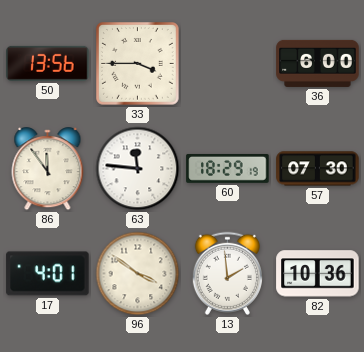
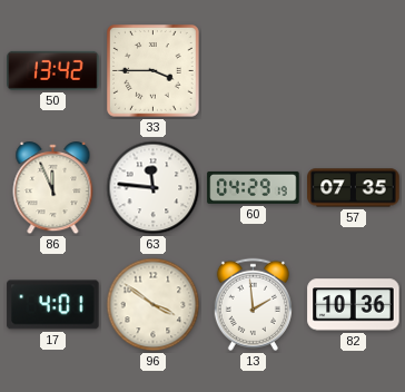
50: 13:56 -> 13:42 (53, 70)
36: 6:00 -> none (318, 63)
86: 11:54 -> 11:56 (53, 188)
60: 18:29 -> 04:29 (254, 187)
57: 07:30 -> 07:35 (354, 188)
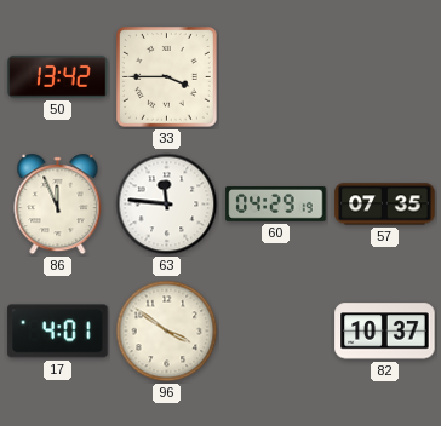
13: 1:59 -> none (253, 304)
82: 10:36 -> 10:37 (385, 332)
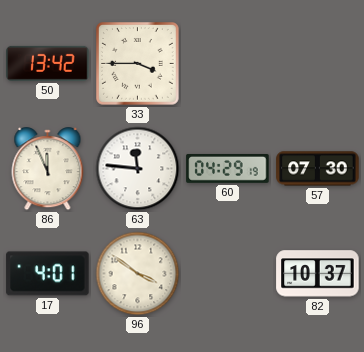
57: 07:35 -> 07:30 (318, 169)
